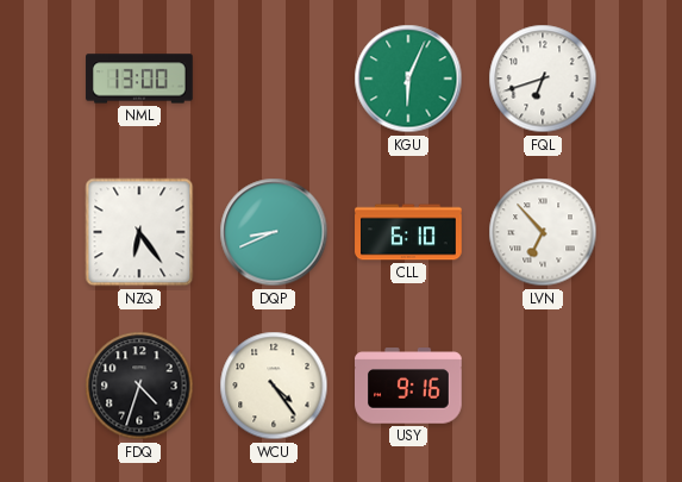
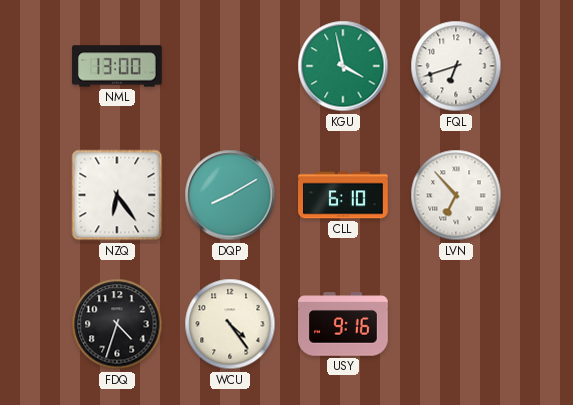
KGU: 6:04 -> 3:58 (343, 66)
DQP: 8:41 -> 8:10 (230, 195)
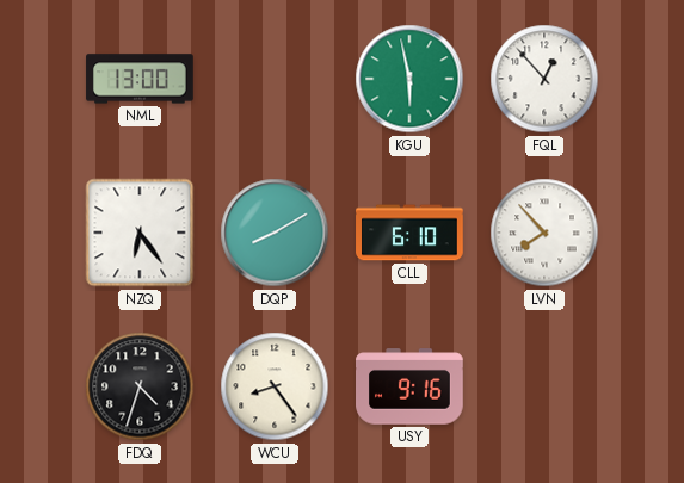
KGU: 3:58 -> 5:58 (409, 79)
FQL: 6:42 -> 12:53 (544, 79)
LVN: 6:53 -> 7:53 (544, 233)
WCU: 4:24 -> 8:24 (275, 386)
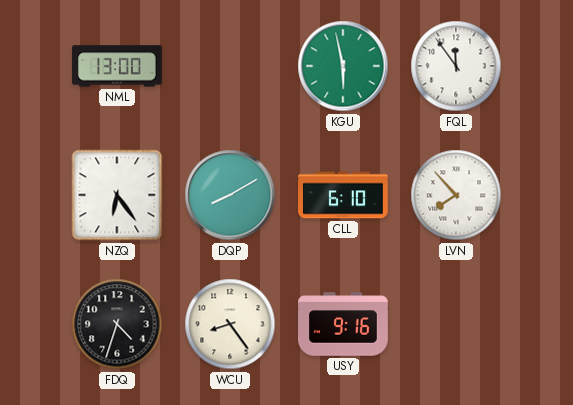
FQL: 12:53 -> 11:54 (456, 66)
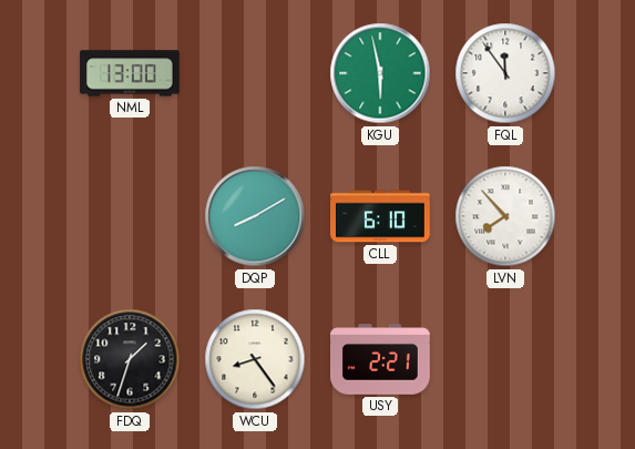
NZQ: 6:24 -> none (117, 195)
FDQ: 4:33 -> 1:33 (130, 359)
USY: 9:16 -> 2:21 (381, 359)
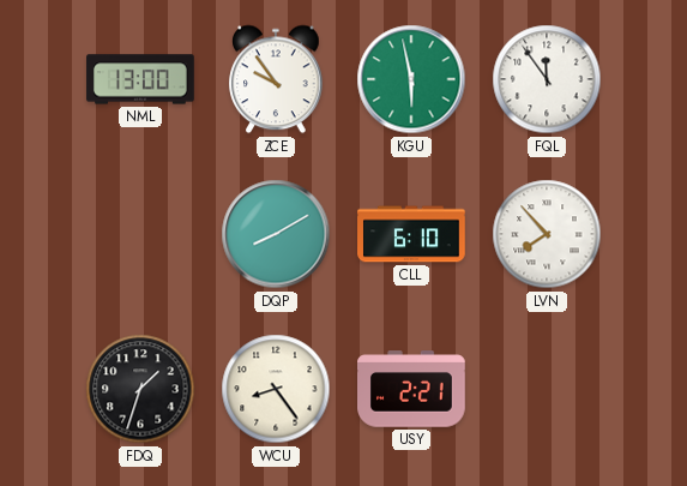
ZCE: none -> 9:54 (276, 79)
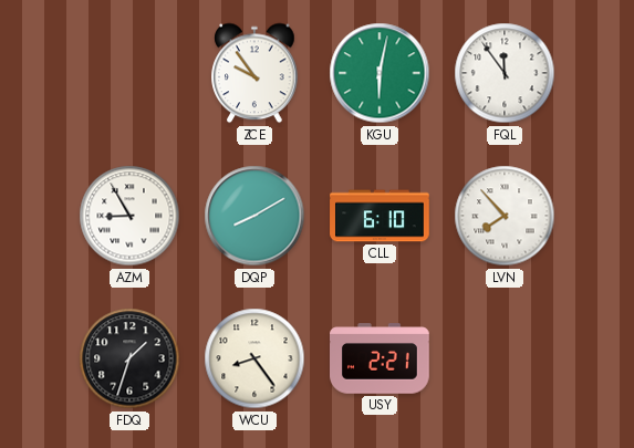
NML: 13:00 -> none (140, 79)
KGU: 5:58 -> 6:02 (380, 73)
AZM: none -> 8:55 (129, 216)
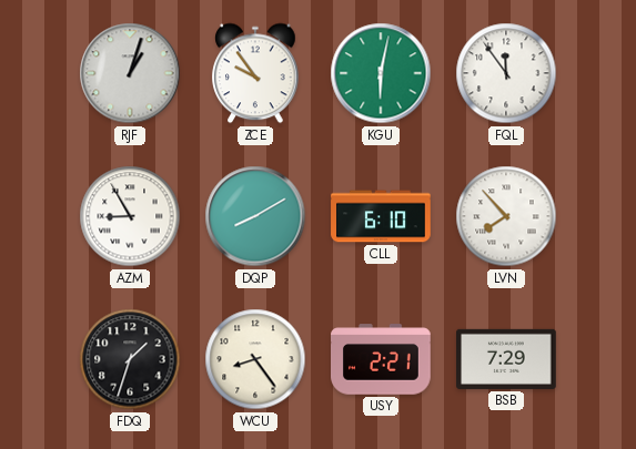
RJF: none -> 1:03 (130, 73)
BSB: none -> 7:29 (506, 359)
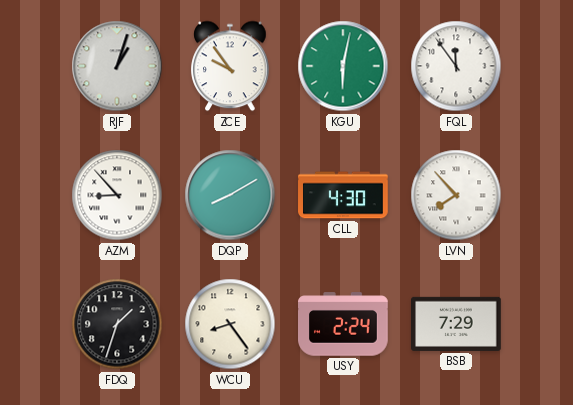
AZM: 8:55 -> 8:53 (117, 195)
CLL: 6:10 -> 4:30 (343, 195)
USY: 2:21 -> 2:24 (344, 324)
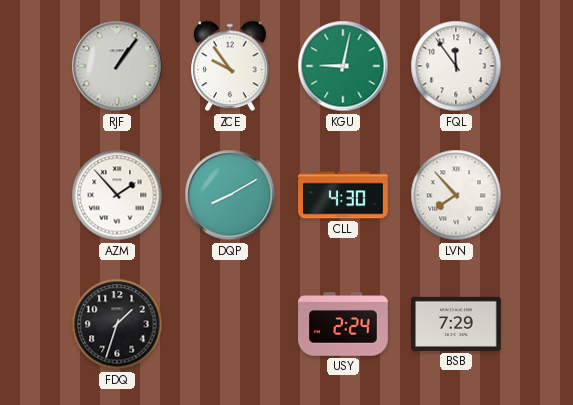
RJF: 1:03 -> 1:06 (117, 66)
KGU: 6:02 -> 9:02 (343, 66)
AZM: 8:53 -> 1:53 (117, 195)
WCU: 8:24 -> none (230, 324)
